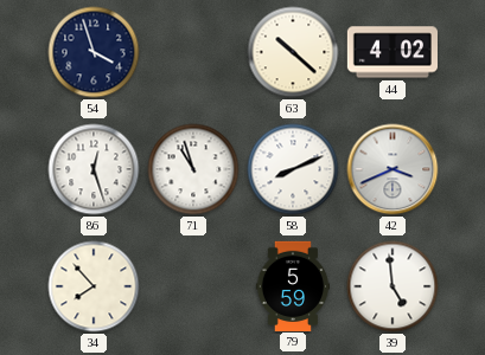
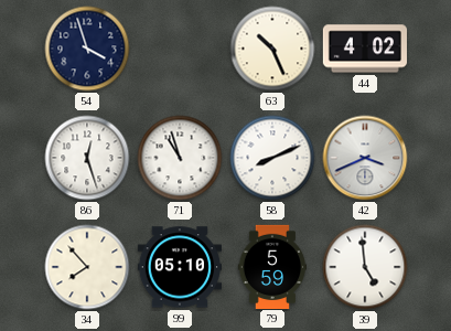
63: 10:22 -> 10:26 (272, 49)
99: none -> 05:10 (179, 267)
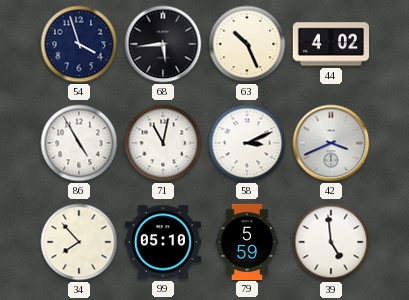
68: none -> 5:44 (163, 44)
86: 12:27 -> 4:55 (79, 143)
71: 10:57 -> 11:02 (163, 143)
58: 8:11 -> 3:11 (247, 143)
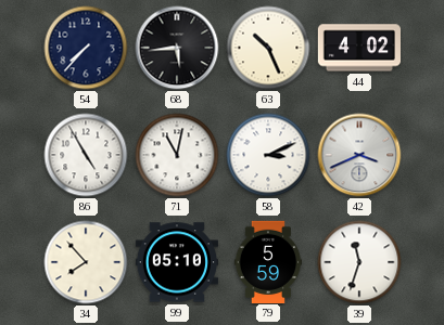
54: 3:57 -> 7:37 (86, 48)
39: 4:59 -> 11:33 (359, 262)
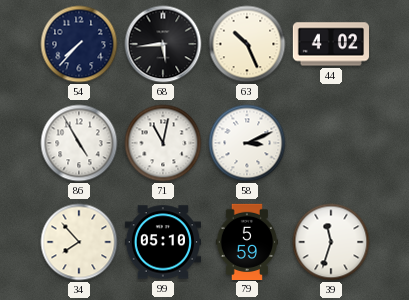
42: 3:41 -> none (359, 155)
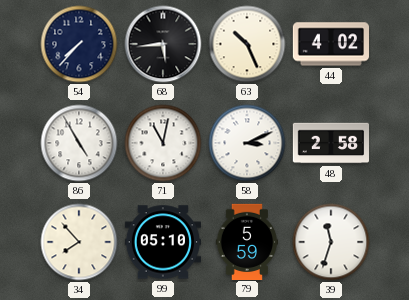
48: none -> 2:58 (330, 143)
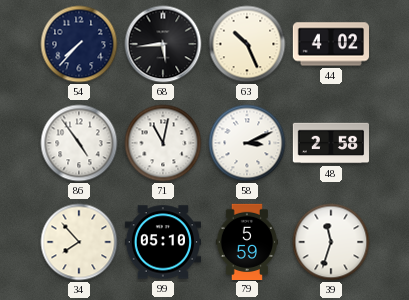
86: 4:55 -> 4:54 (79, 143)
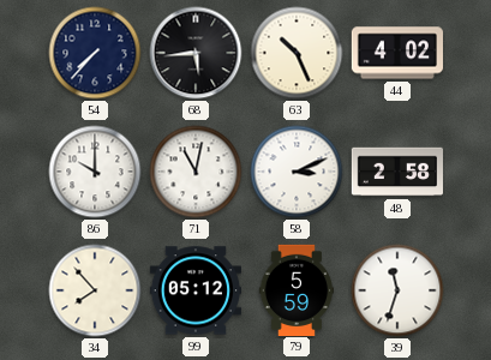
86: 4:54 -> 10:00 (95, 172)
99: 05:10 -> 05:12 (194, 290)
